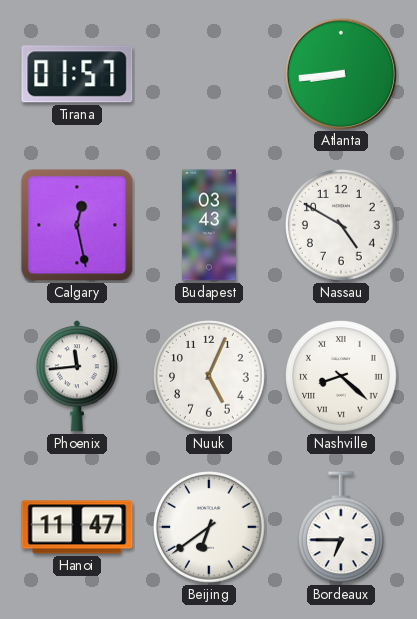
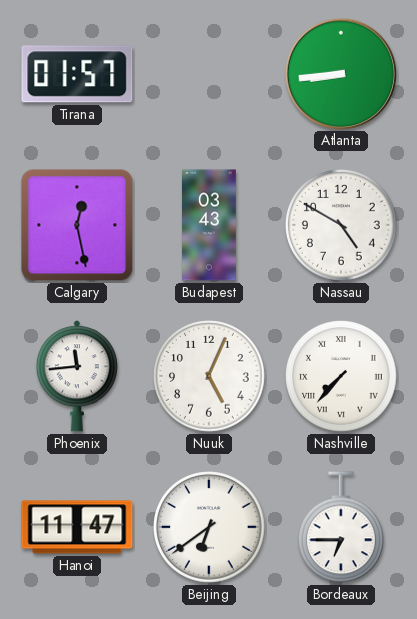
Nashville: 8:22 -> 7:37 (342, 377)
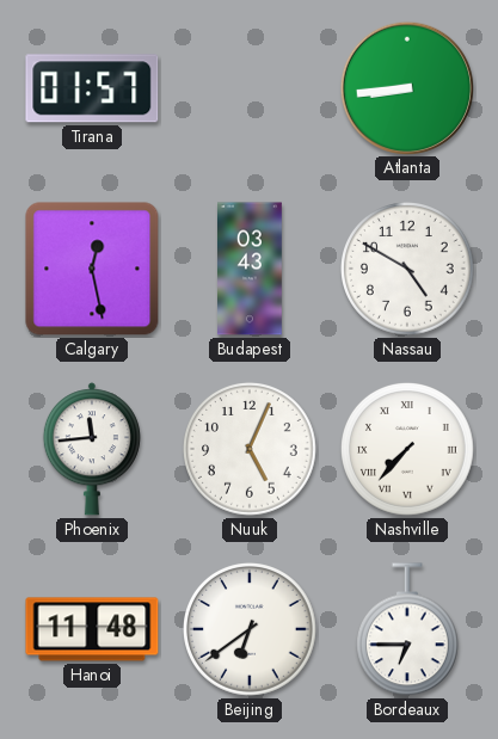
Hanoi: 11:47 -> 11:48 (92, 629)
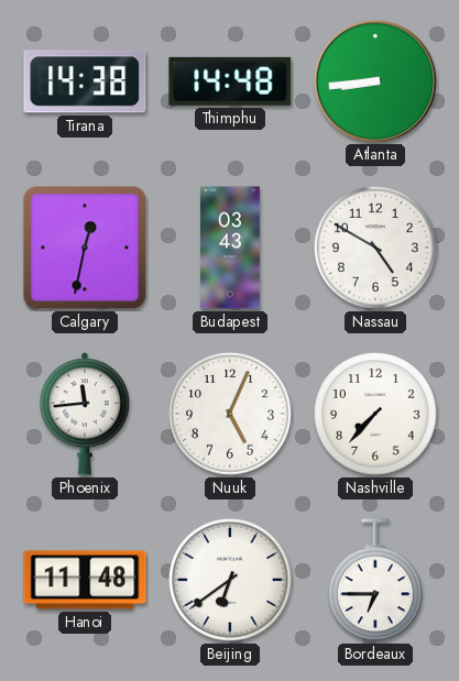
Tirana: 01:57 -> 14:38 (85, 81)
Thimphu: none -> 14:48 (230, 81)
Calgary: 12:28 -> 12:32 (85, 248)
Nashville numerals: Roman -> Arabic (376, 415)
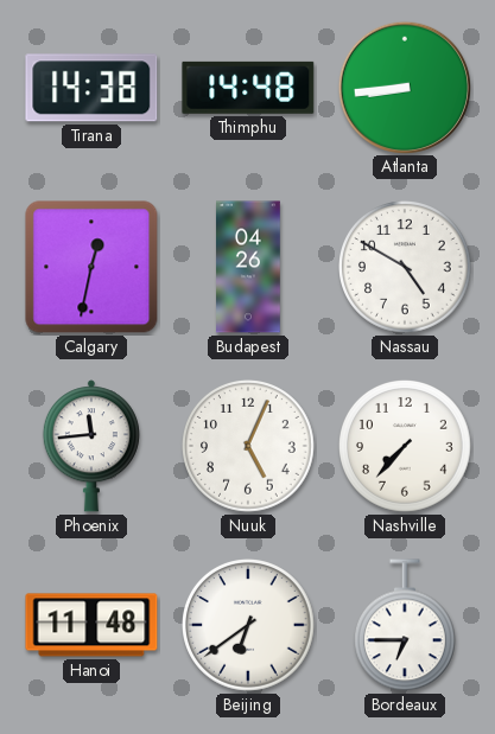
Budapest: 03:43 -> 04:26 (249, 267)
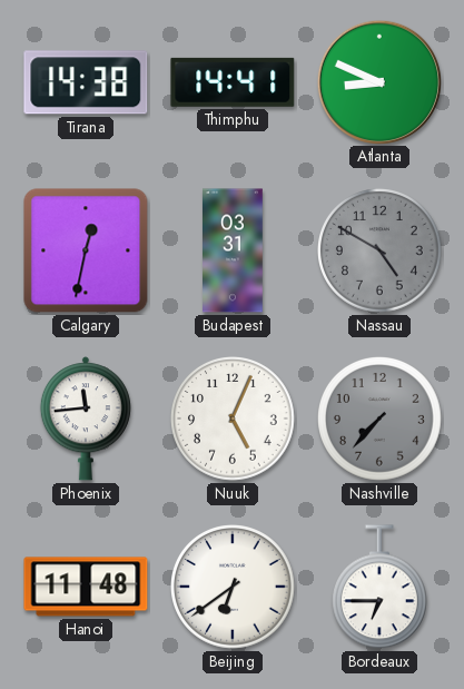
Thimphu: 14:48 -> 14:41 (233, 82)
Atlanta: 8:44 -> 8:49 (378, 81)
Budapest: 04:26 -> 03:31 (234, 250)
Nassau dial: white -> grey (381, 252)
Nashville dial: white -> grey (381, 420)
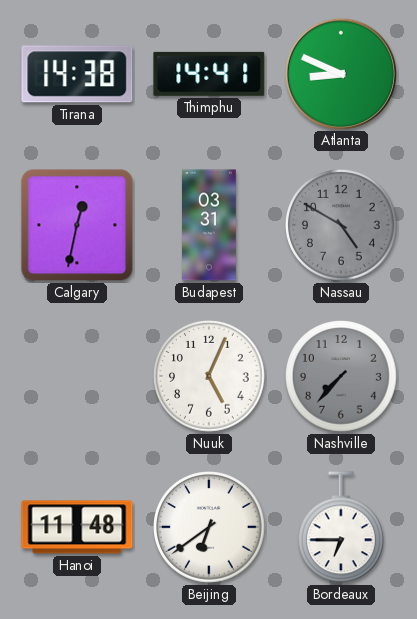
Phoenix: 11:44 -> none (86, 419)
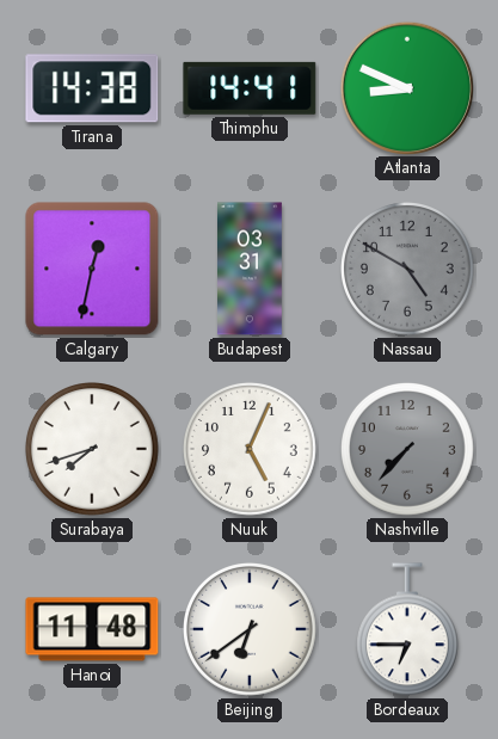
Surabaya: none -> 7:42 (93, 450)
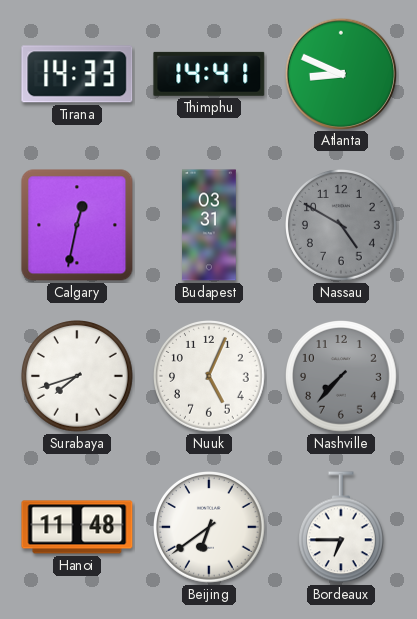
Tirana: 14:38 -> 14:33 (77, 74)
